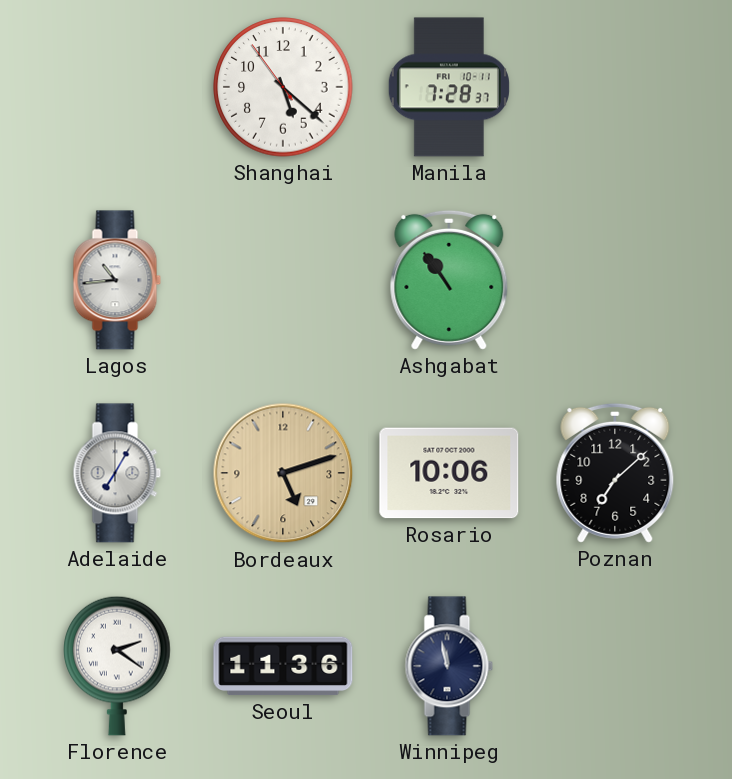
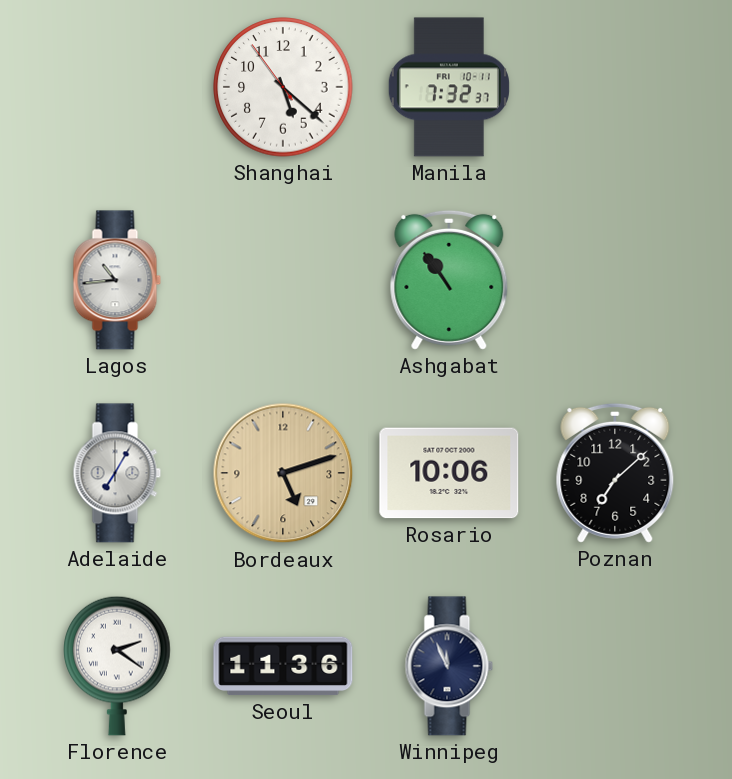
Manila: 7:28 -> 7:32 (449, 87)
Winnipeg: 11:58 -> 11:56 (449, 666)
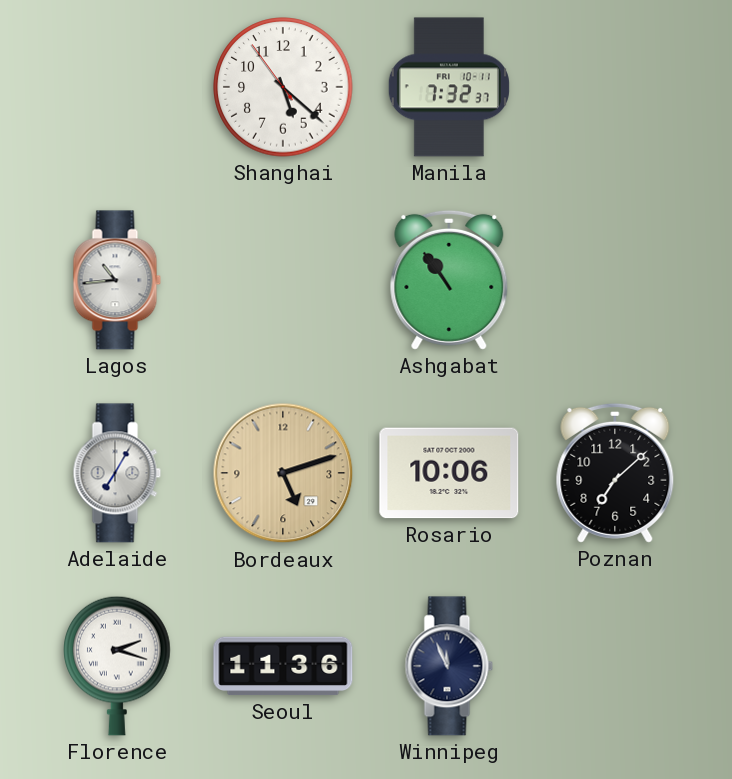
Florence: 2:21 -> 2:18 (117, 666)
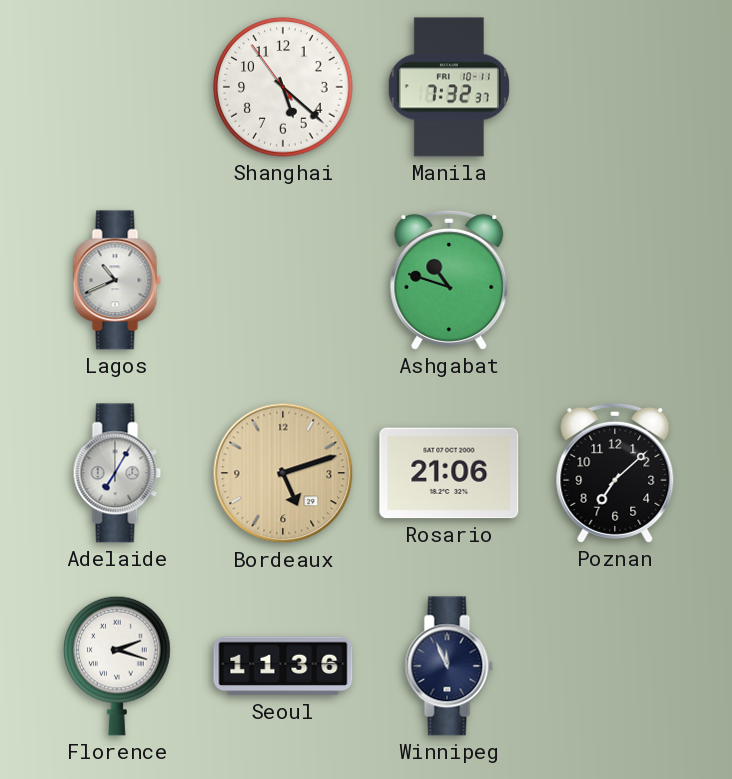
Lagos: 10:44 -> 10:41 (117, 280)
Ashgabat: 10:54 -> 10:48 (449, 280)
Rosario: 10:06 -> 21:06 (449, 473)
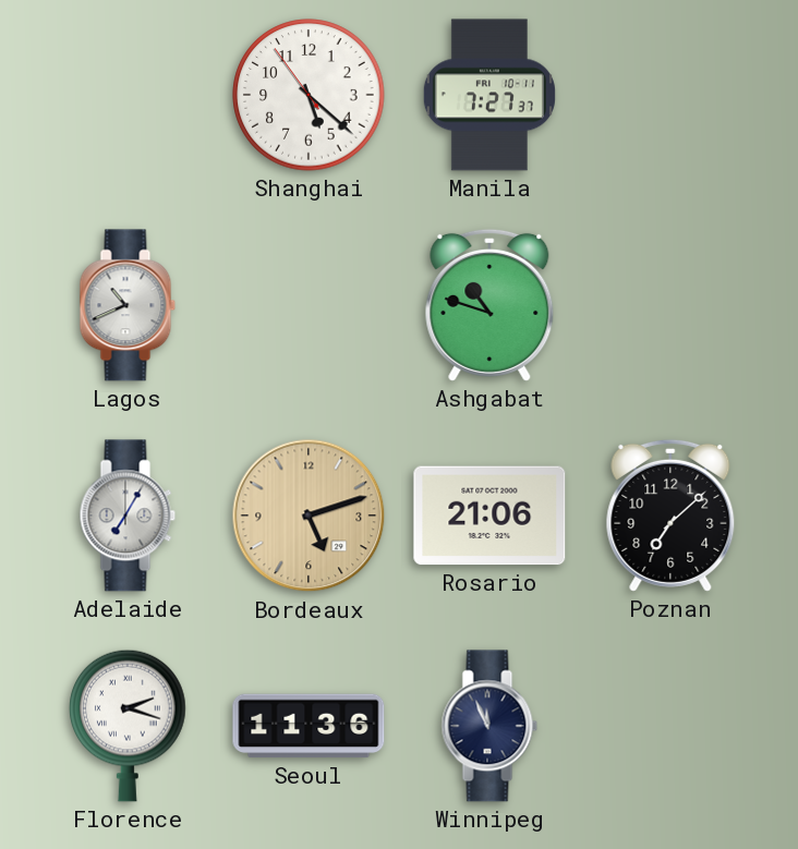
Manila: 7:32 -> 7:27 (489, 95)
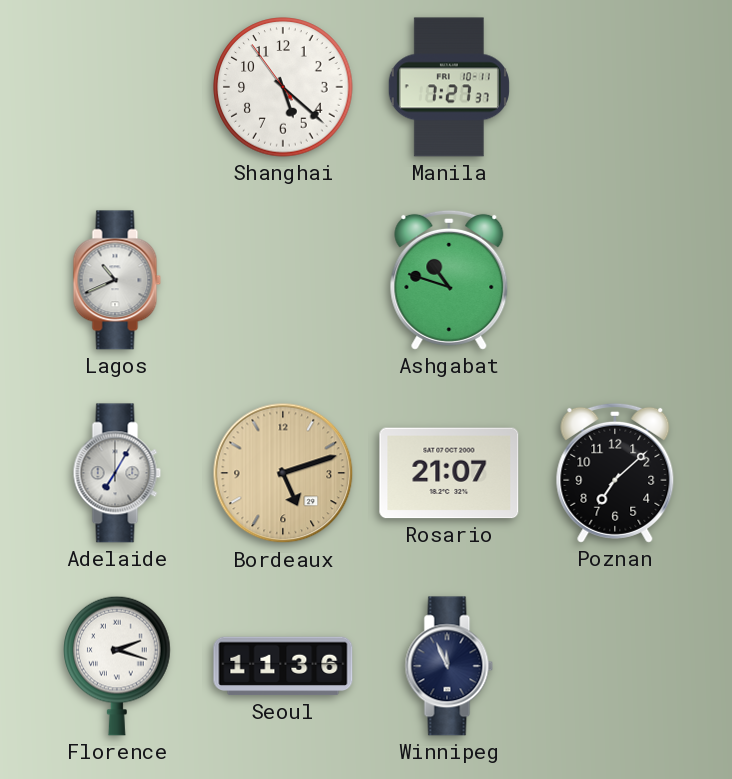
Rosario: 21:06 -> 21:07 (449, 473)
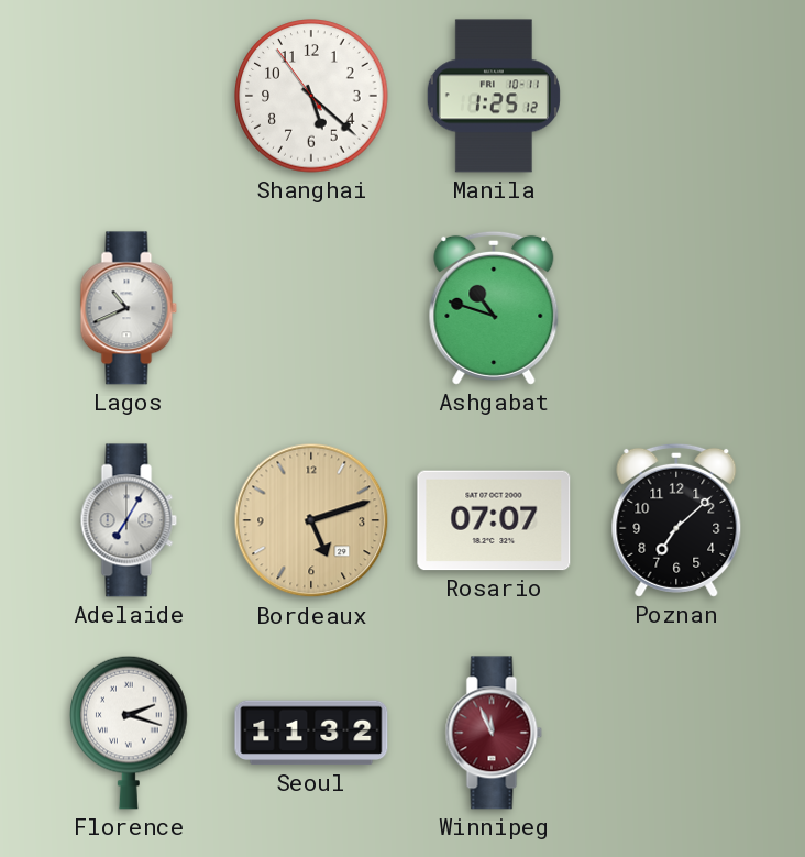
Manila: 7:27 -> 1:25 (494, 96)
Rosario: 21:07 -> 07:07 (494, 520)
Seoul: 11:36 -> 11:32 (311, 733)
Winnipeg dial: navy -> burgundy (494, 733)
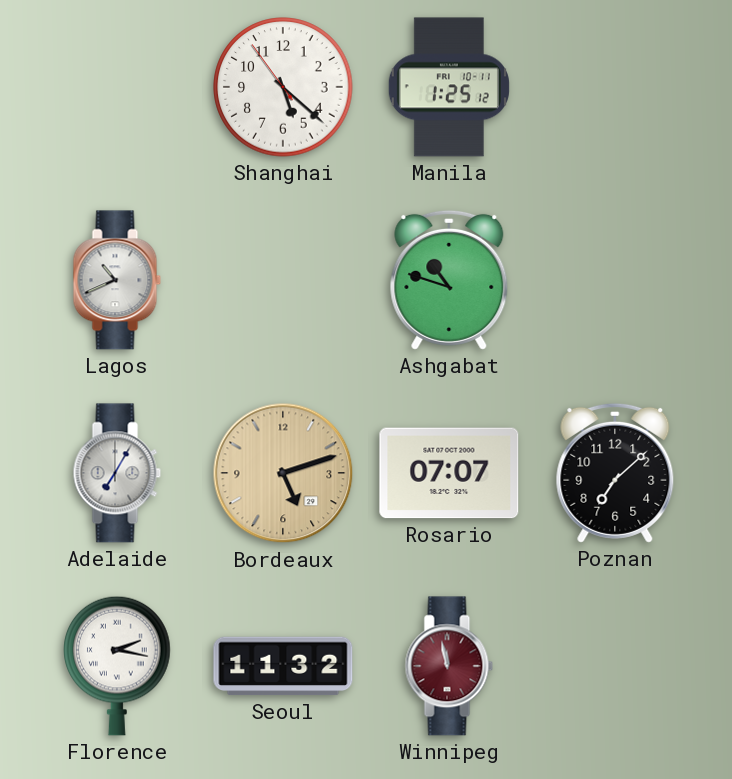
Florence: 2:18 -> 2:17 (117, 666)
Winnipeg: 11:56 -> 11:58 (449, 666)
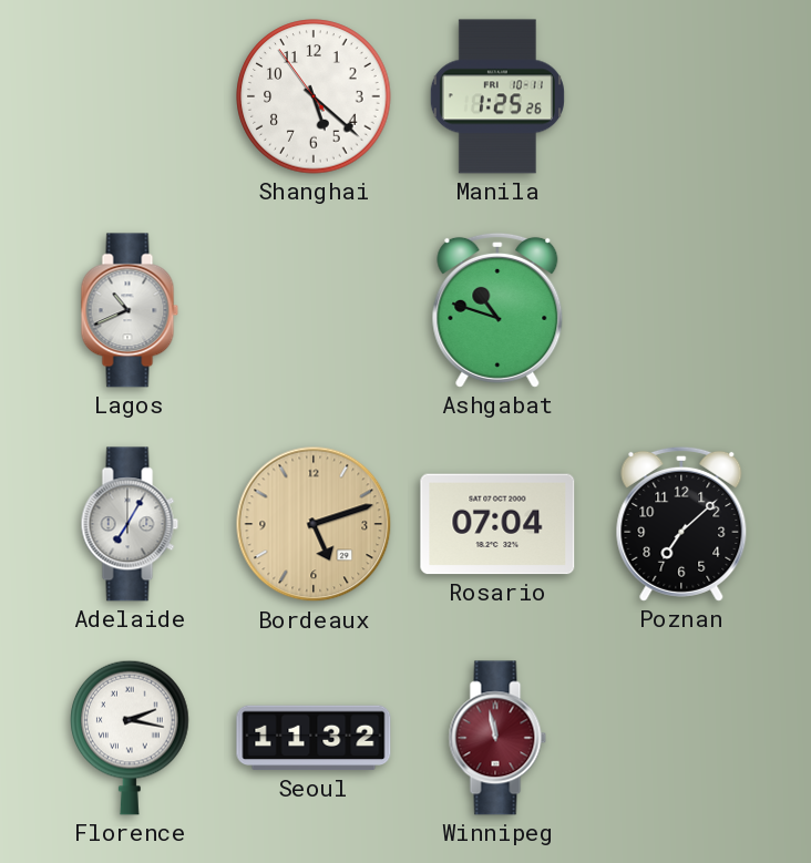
Manila: 1:25:12 -> 1:25:26 (497, 96)
Rosario: 07:07 -> 07:04 (497, 524)
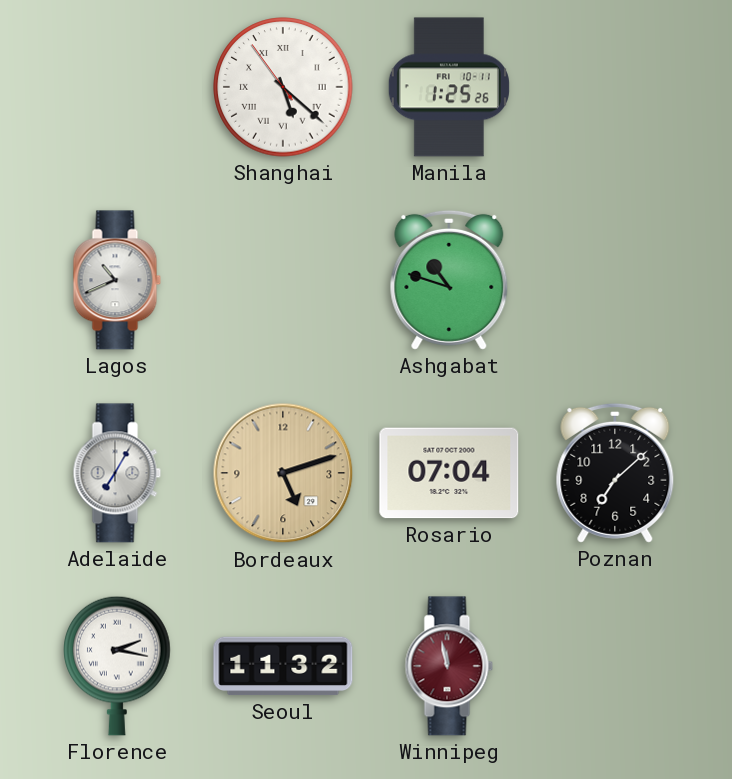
Shanghai numerals: Arabic -> Roman (283, 87)
